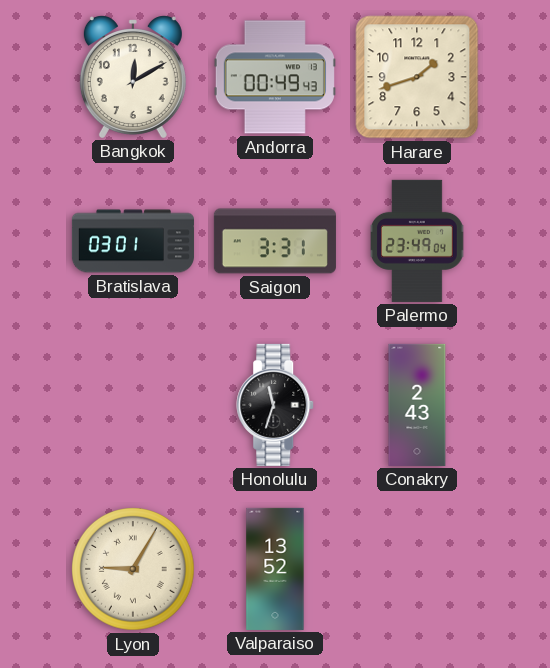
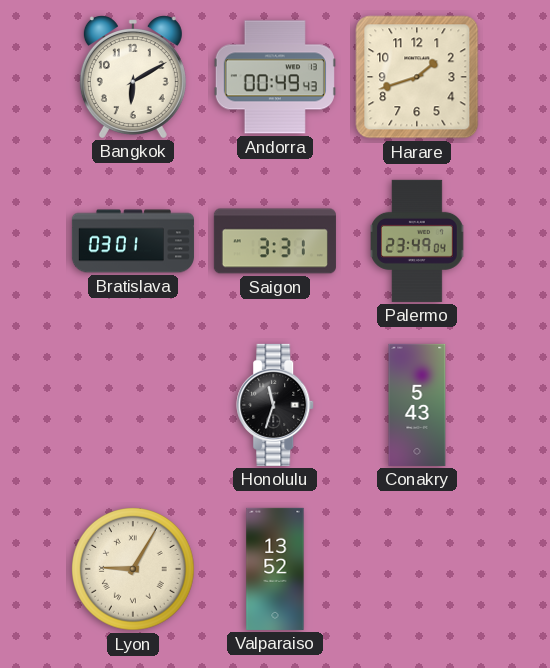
Bangkok: 12:10 -> 6:10 (133, 77)
Conakry: 2:43 -> 5:43 (417, 405)
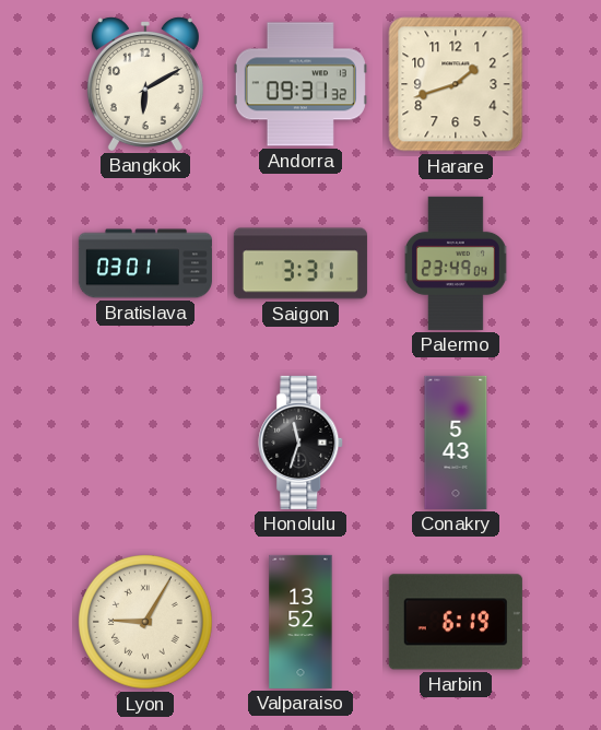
Andorra: 00:49 -> 09:31 (300, 84)
Harbin: none -> 6:19 (456, 622)
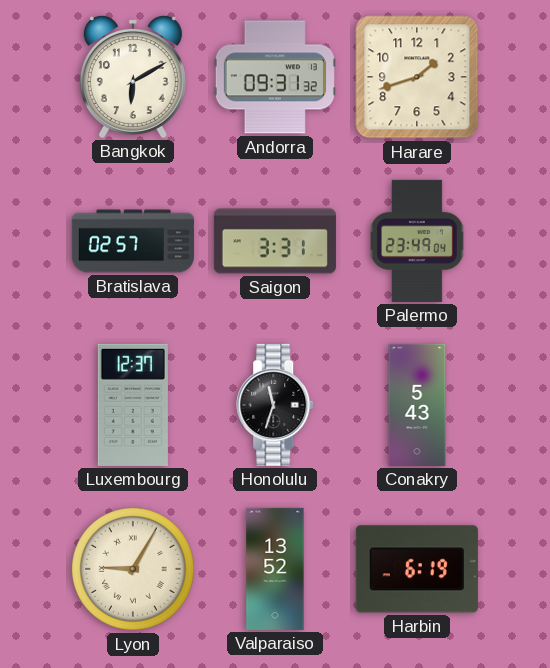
Bratislava: 03:01 -> 02:57 (133, 241)
Luxembourg: none -> 12:37 (133, 405)
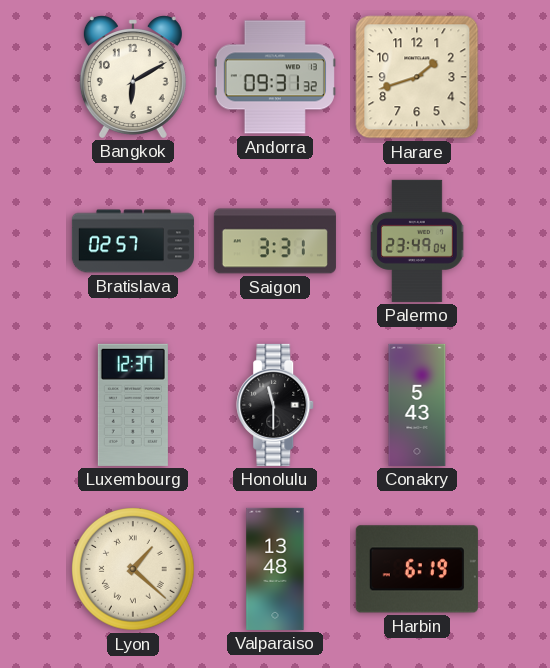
Honolulu: 11:33 -> 11:30 (276, 405)
Lyon: 9:05 -> 1:22 (133, 569)
Valparaiso: 13:52 -> 13:48 (275, 569)
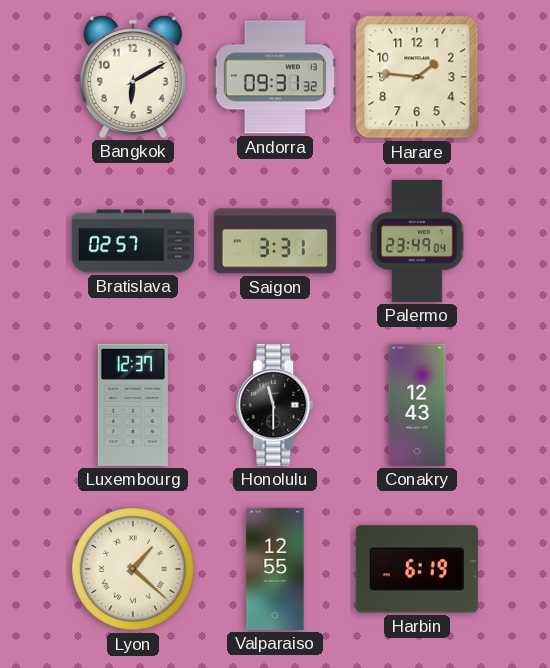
Harare: 1:42 -> 1:46 (417, 77)
Conakry: 5:43 -> 12:43 (417, 405)
Valparaiso: 13:48 -> 12:55 (275, 569)
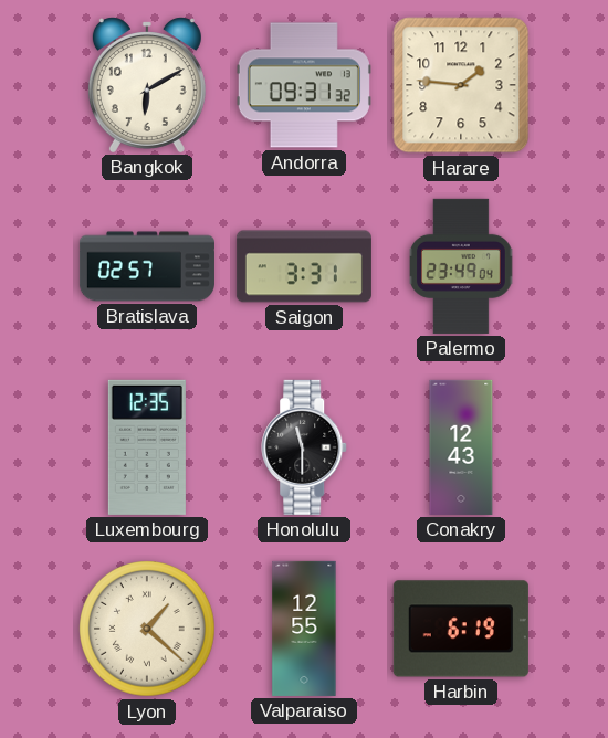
Luxembourg: 12:37 -> 12:35 (147, 447)
